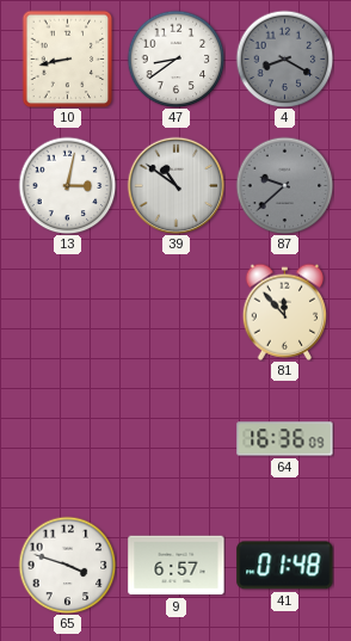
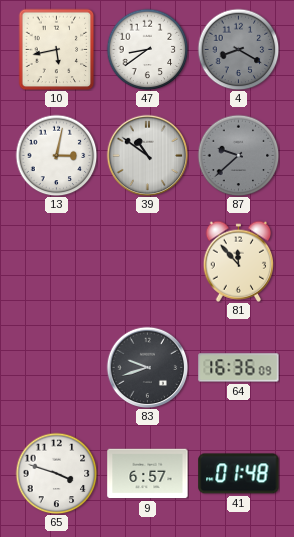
10: 8:43 -> 5:43 (57, 49)
83: none -> 9:42 (147, 367)
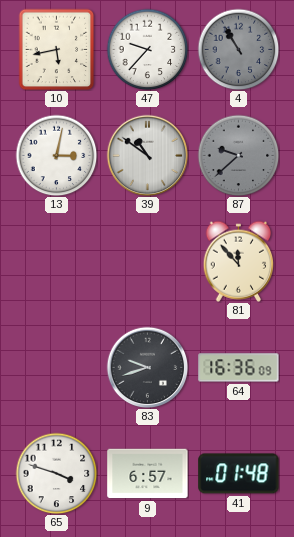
47: 8:39 -> 9:37 (147, 49)
4: 8:20 -> 10:55 (238, 49)
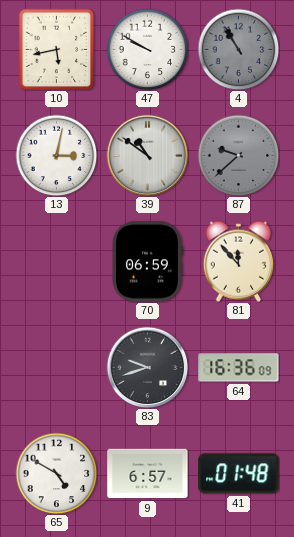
47: 9:37 -> 9:50 (147, 49)
70: none -> 06:59 (148, 262)
65: 3:48 -> 4:50 (56, 473)
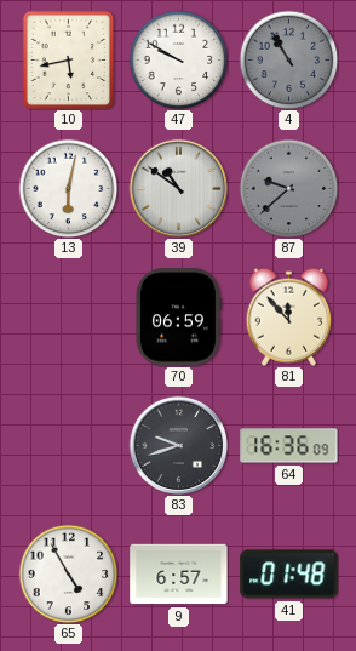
13: 3:02 -> 6:02 (68, 188)
65: 4:50 -> 4:55 (68, 573)
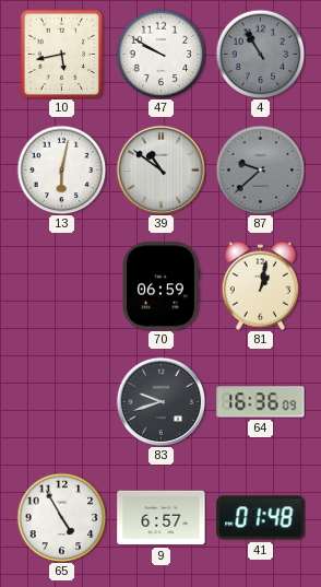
81: 11:53 -> 1:02 (260, 285)
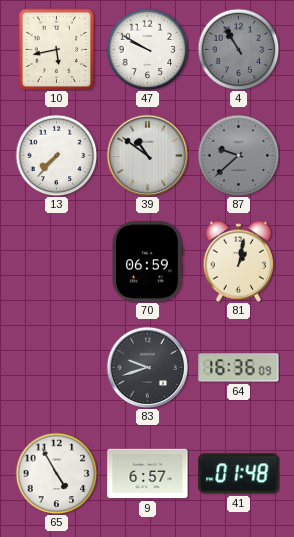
13: 6:02 -> 7:37 (56, 155)
